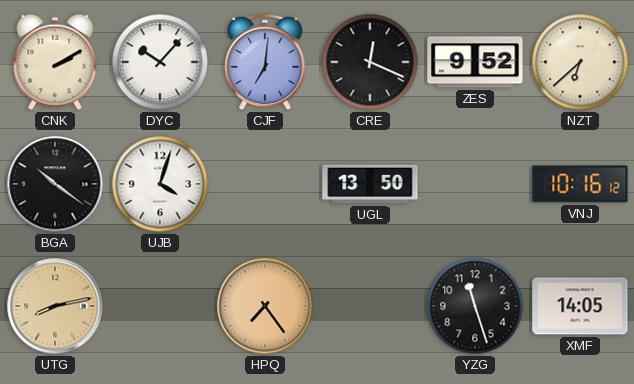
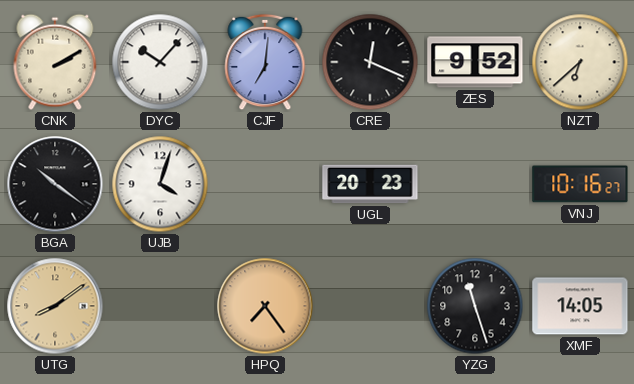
UGL: 13:50 -> 20:23 (370, 184)
VNJ: 10:16:12 -> 10:16:27 (580, 184)
UTG: 8:13 -> 8:09 (55, 306)
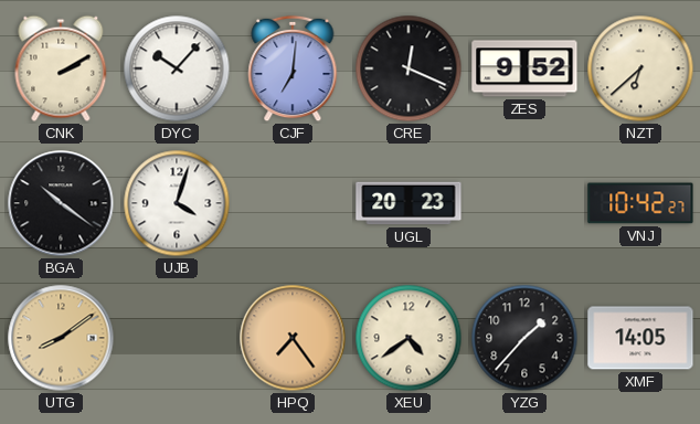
VNJ: 10:16 -> 10:42 (640, 203)
XEU: none -> 4:39 (409, 338)
YZG: 11:27 -> 1:37 (524, 338)
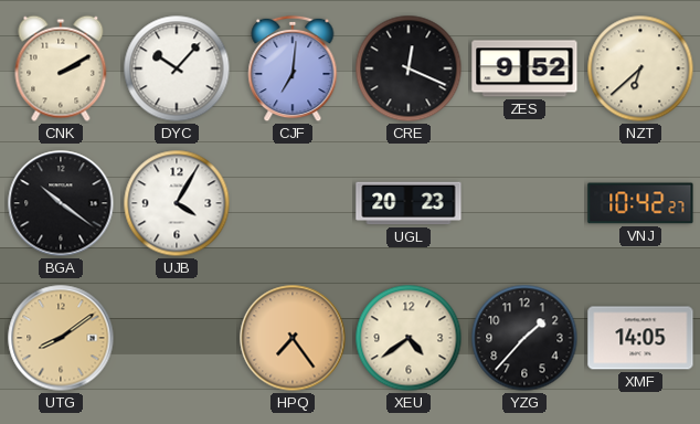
UJB: 4:03 -> 4:05 (177, 203)
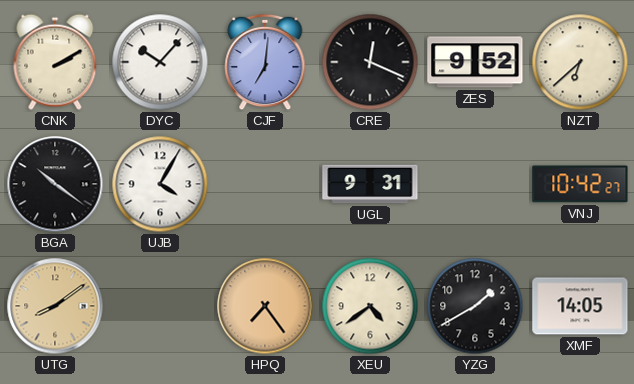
UGL: 20:23 -> 9:31 (370, 184)
YZG: 1:37 -> 1:40 (475, 306)
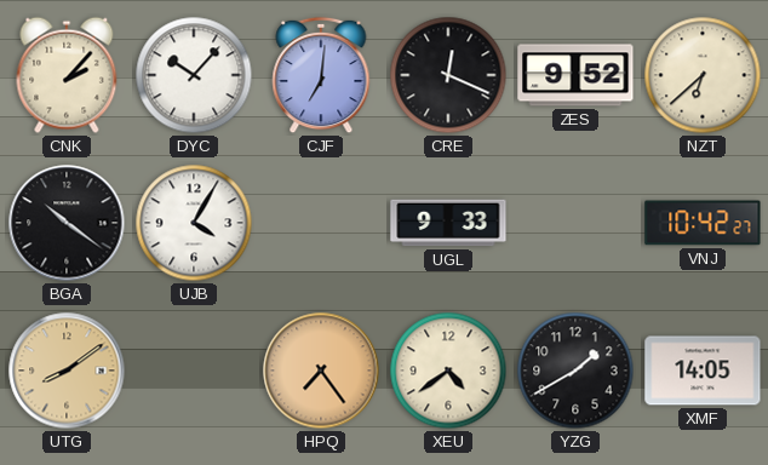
CNK: 2:10 -> 2:07 (67, 75)
UGL: 9:31 -> 9:33 (448, 223)
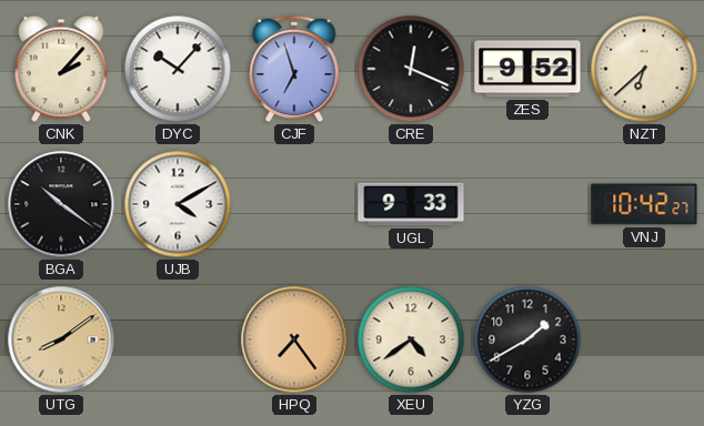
CJF: 7:01 -> 6:57 (294, 69)
UJB: 4:05 -> 4:10 (178, 204)
XMF: 14:05 -> none (703, 371)
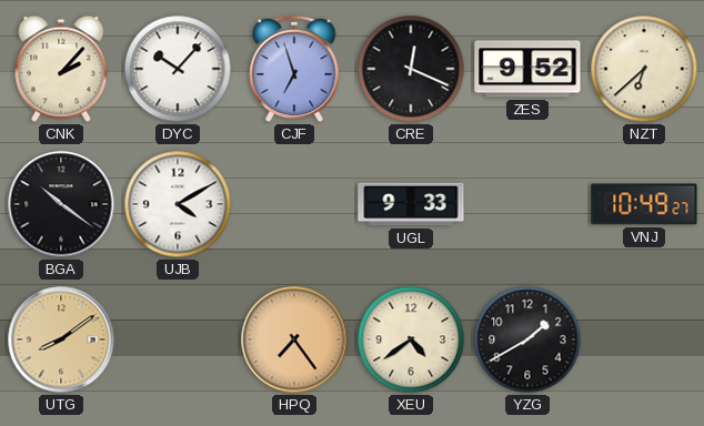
VNJ: 10:42 -> 10:49 (644, 204)
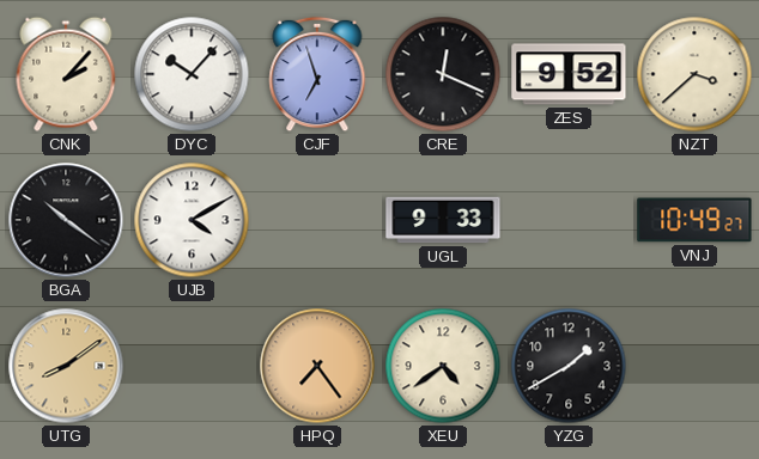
NZT: 6:38 -> 3:38 (694, 74)
